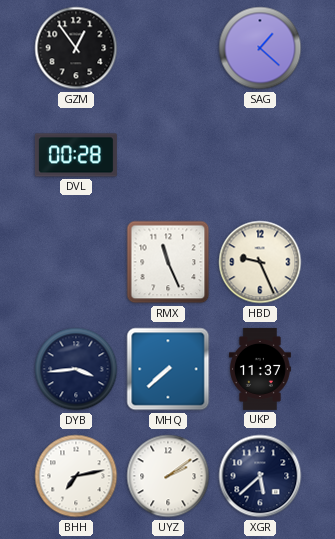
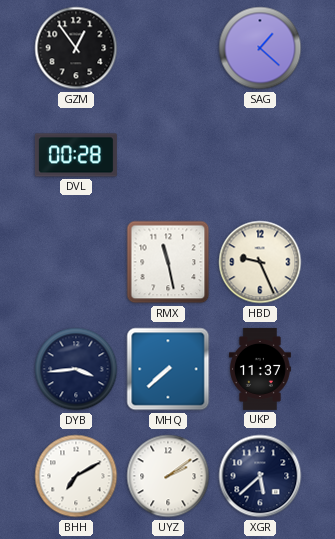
RMX: 11:26 -> 11:28 (168, 262)
BHH: 7:13 -> 7:10 (76, 476)
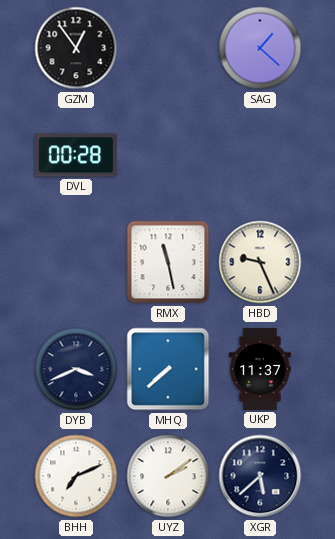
DYB: 3:44 -> 3:41 (76, 369)
BHH: 7:10 -> 7:11 (76, 476)
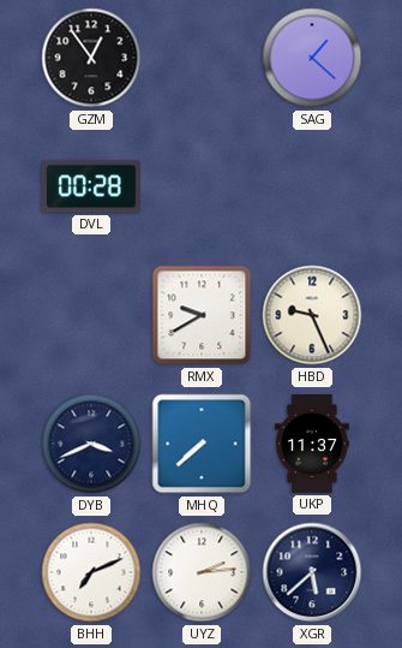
RMX: 11:28 -> 9:40 (202, 315)
UYZ: 2:09 -> 2:14 (202, 572)
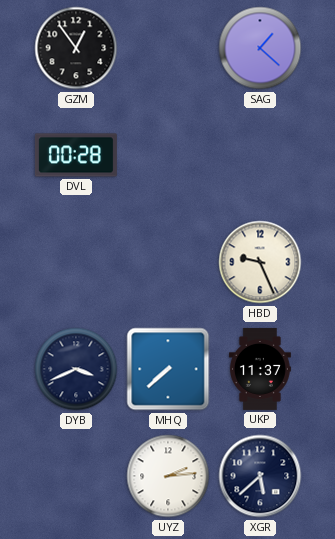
RMX: 9:40 -> none (202, 315)
BHH: 7:11 -> none (91, 572)
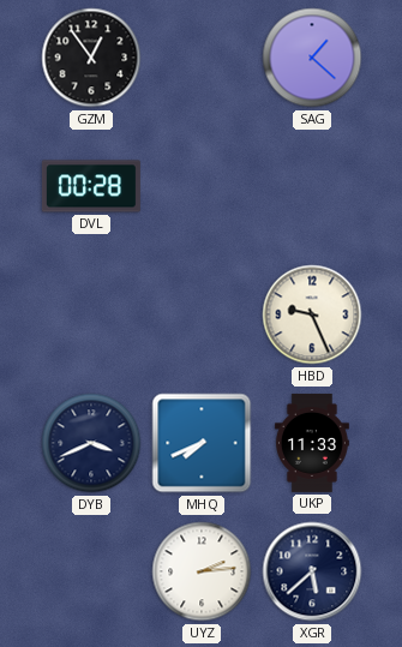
MHQ: 7:38 -> 7:41 (202, 443)
UKP: 11:37 -> 11:33 (312, 443)
